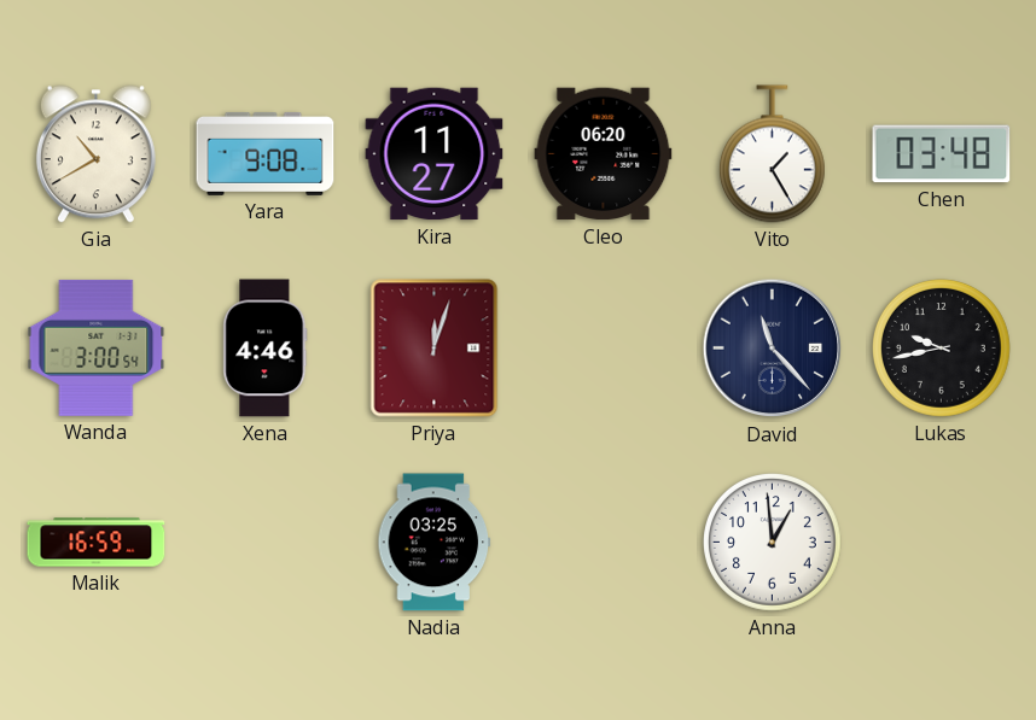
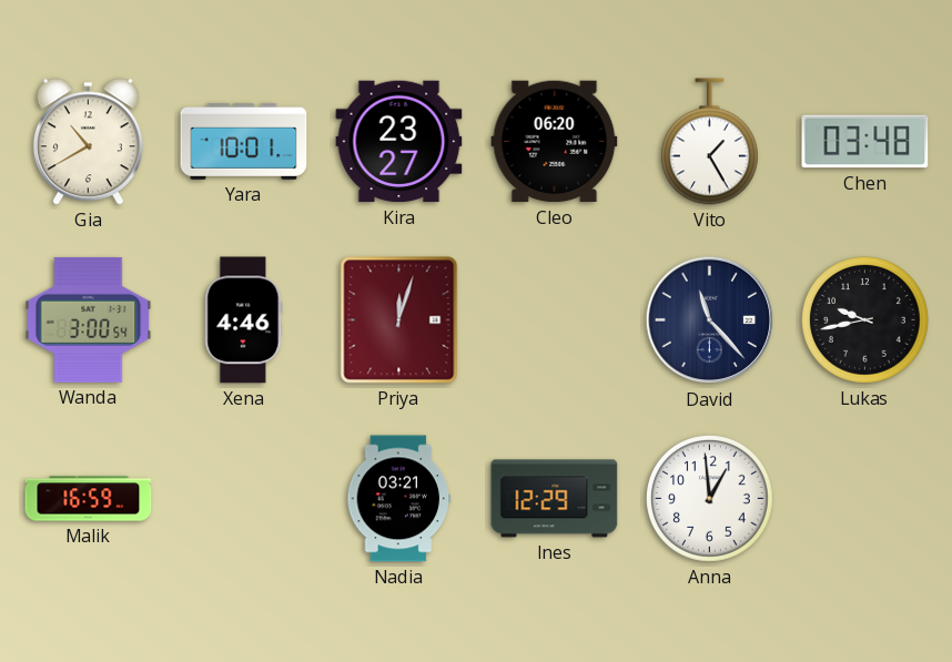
Yara: 9:08 -> 10:01 (244, 141)
Kira: 11:27 -> 23:27 (399, 142)
Nadia: 03:25 -> 03:21 (399, 499)
Ines: none -> 12:29 (555, 499)
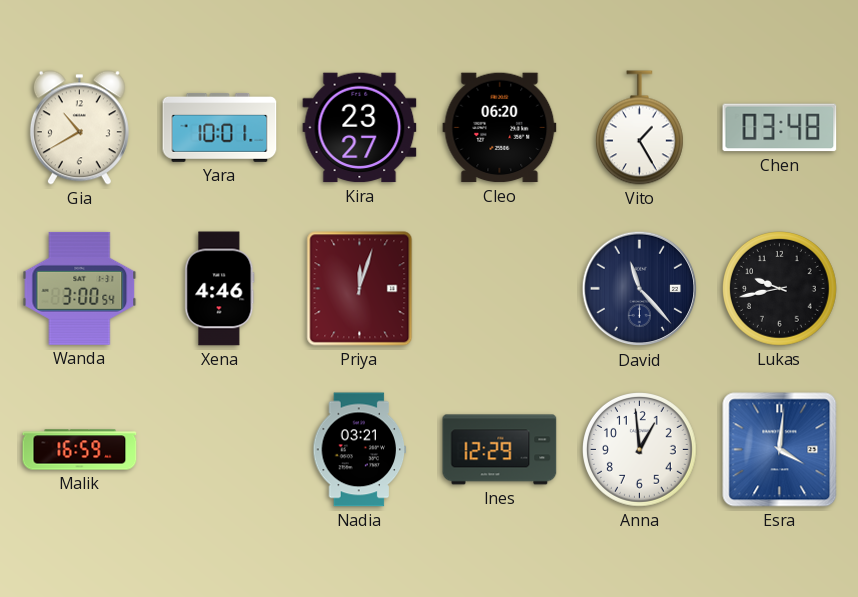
Esra: none -> 4:01 (780, 450)
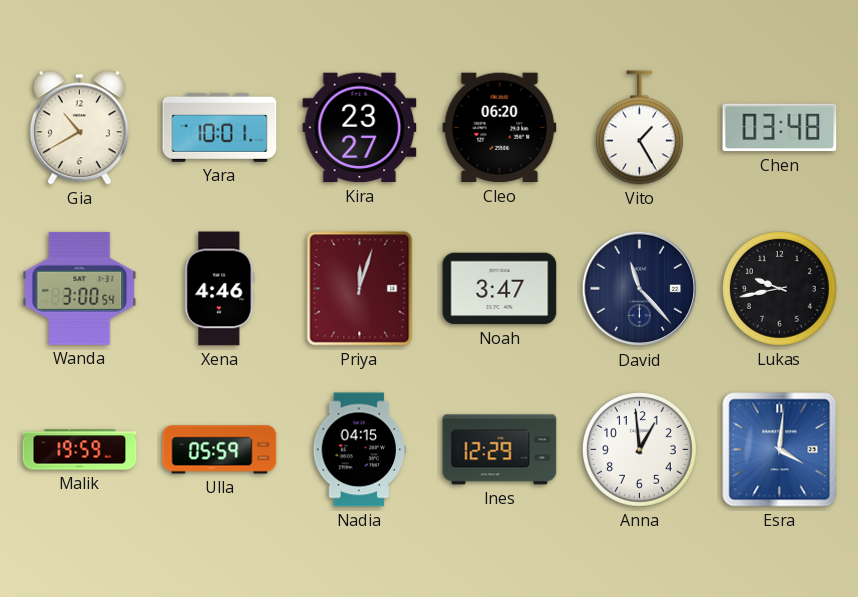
Noah: none -> 3:47 (500, 289)
Malik: 16:59 -> 19:59 (80, 450)
Ulla: none -> 05:59 (220, 450)
Nadia: 03:21 -> 04:15 (360, 450)
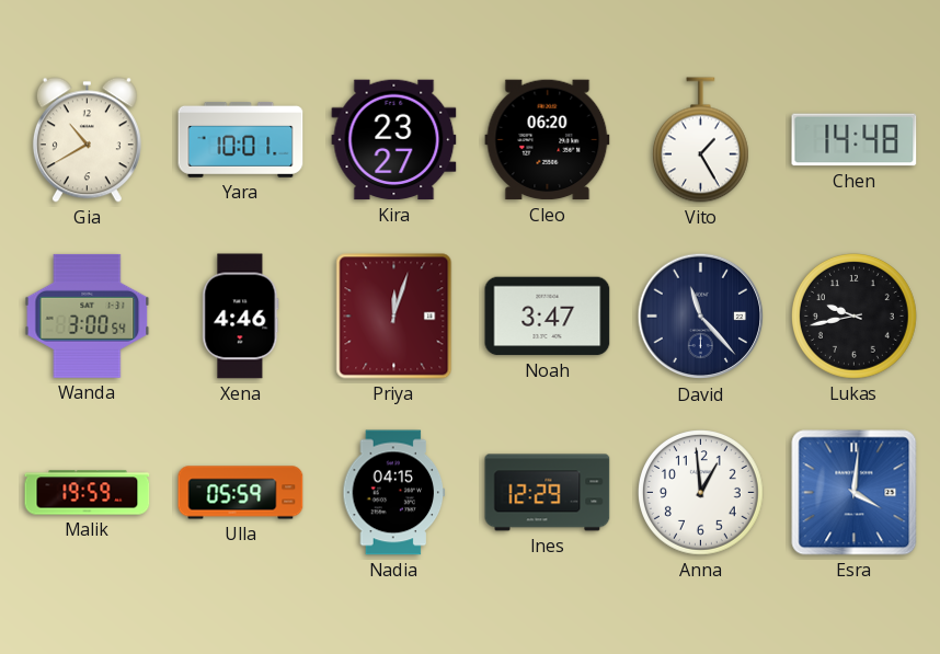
Chen: 03:48 -> 14:48 (855, 140)
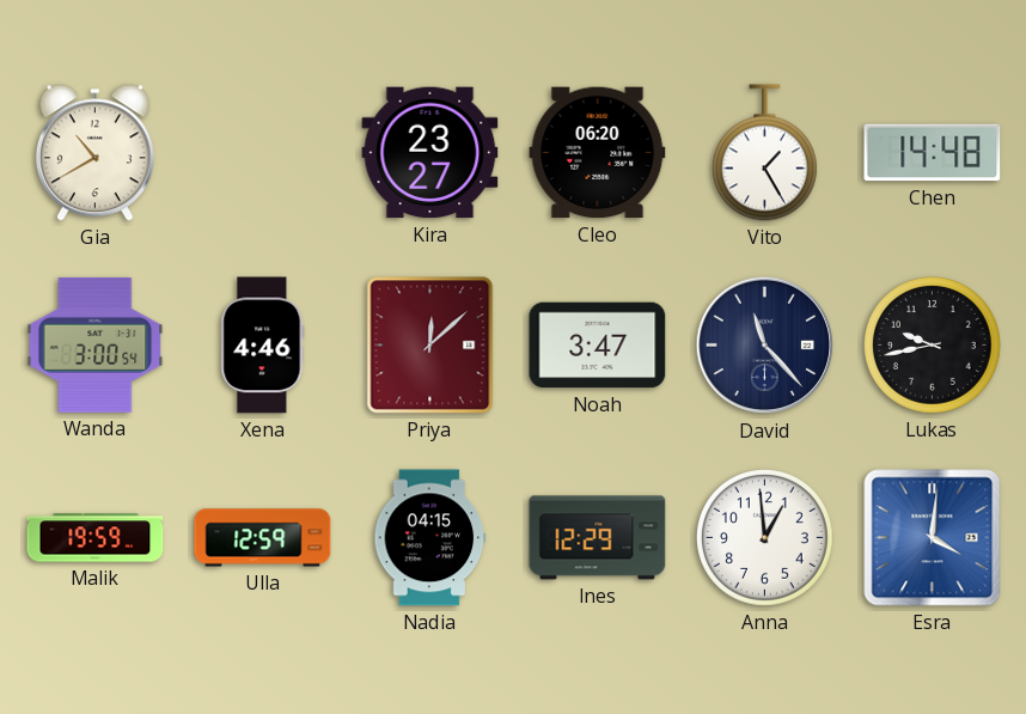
Yara: 10:01 -> none (241, 139)
Priya: 12:03 -> 12:08 (430, 346)
Ulla: 05:59 -> 12:59 (263, 538)
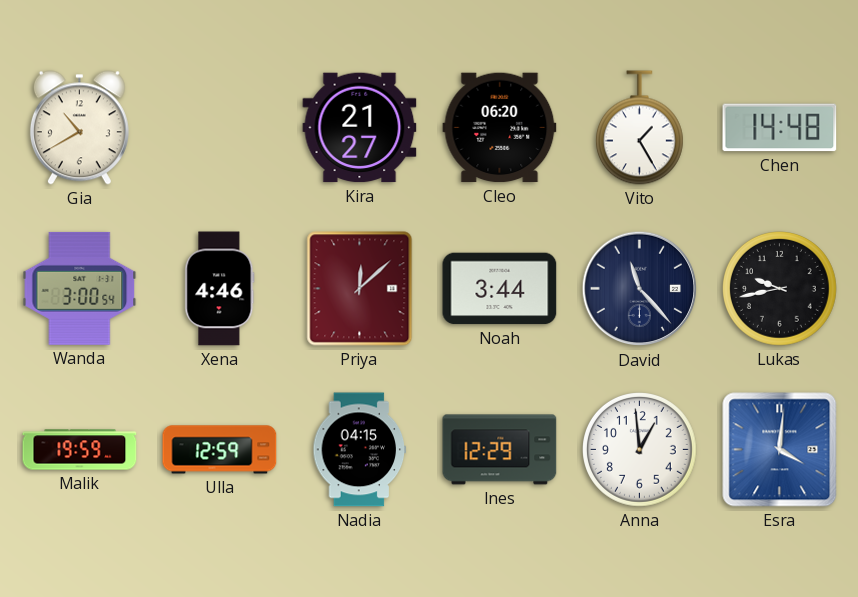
Kira: 23:27 -> 21:27 (360, 128)
Noah: 3:47 -> 3:44 (500, 289)
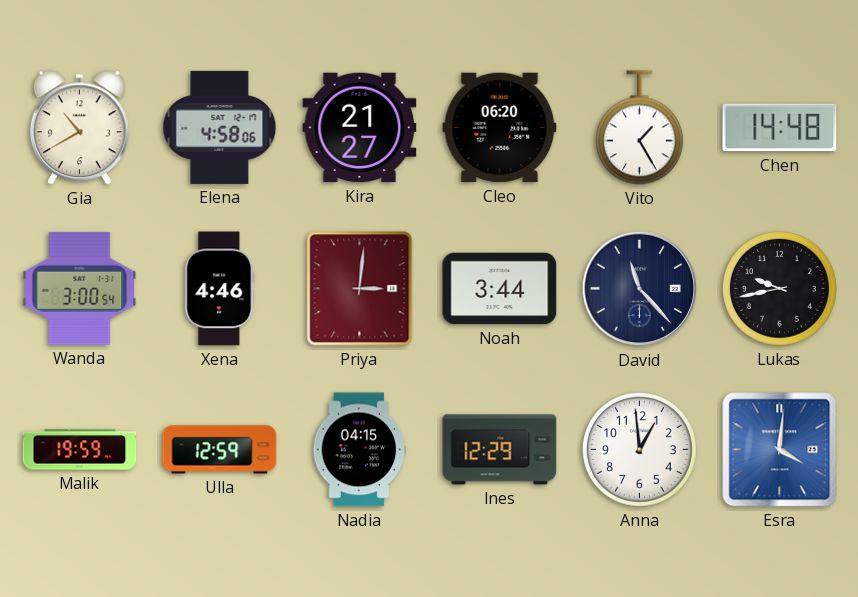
Elena: none -> 4:58 (220, 127)
Priya: 12:08 -> 3:01 (360, 289)
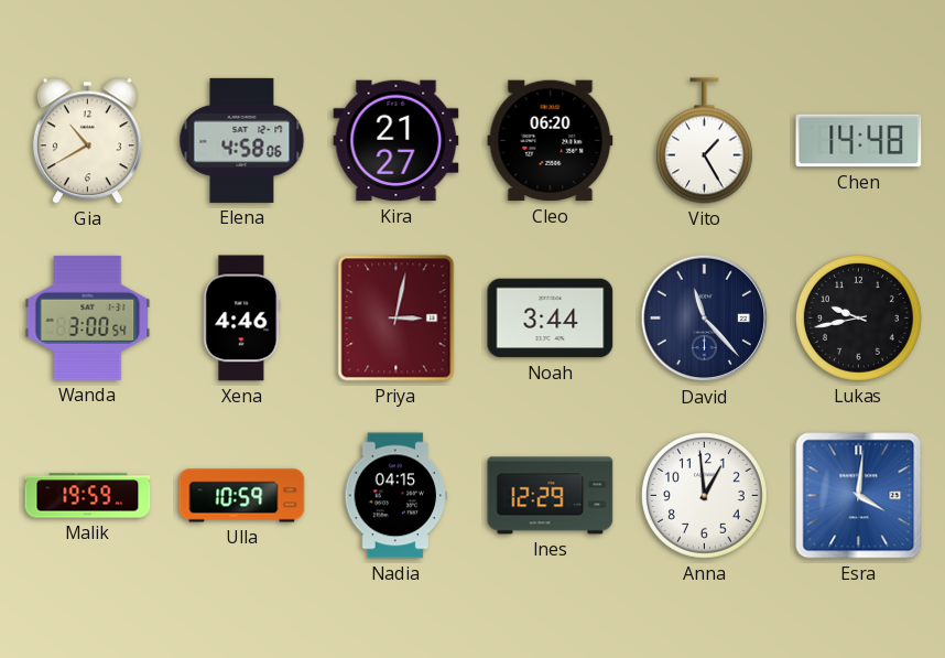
Priya: 3:01 -> 3:02 (397, 319)
Ulla: 12:59 -> 10:59 (242, 496)
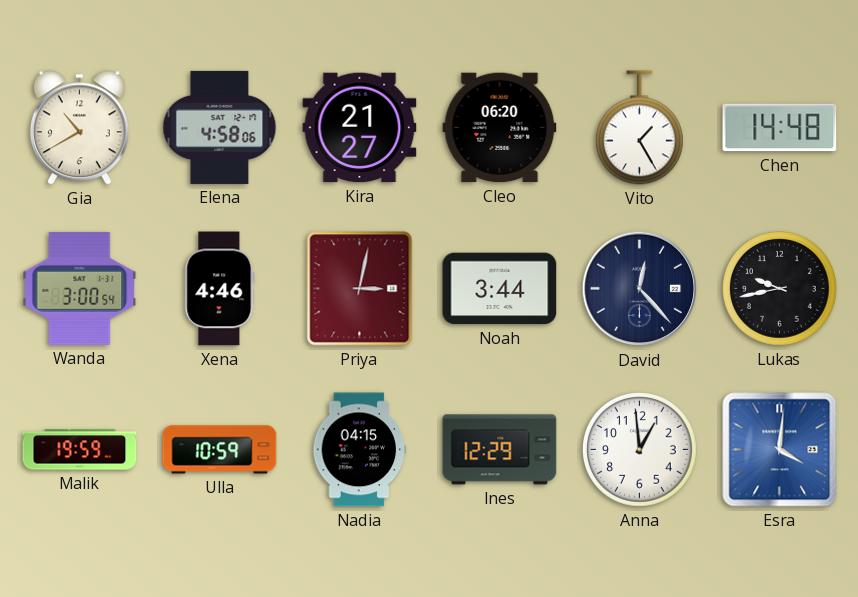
David: 11:23 -> 12:23 (640, 289)
